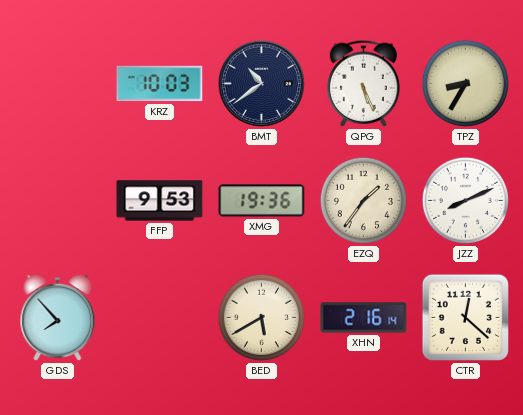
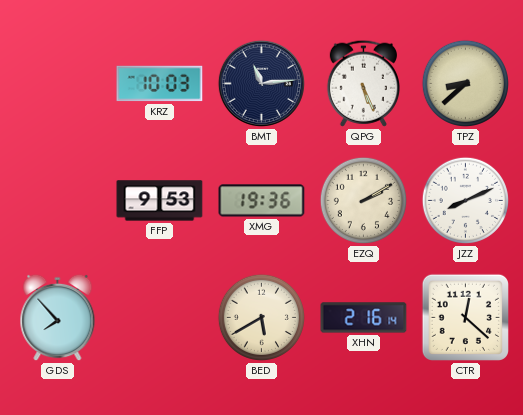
BMT: 10:39 -> 11:14 (261, 83)
TPZ: 8:35 -> 8:38 (465, 83)
EZQ: 1:36 -> 2:10 (363, 200)
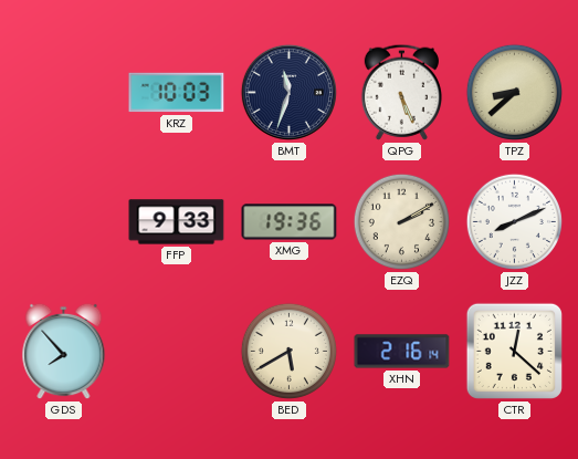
BMT: 11:14 -> 11:33 (288, 92)
FFP: 9:53 -> 9:33 (177, 222)
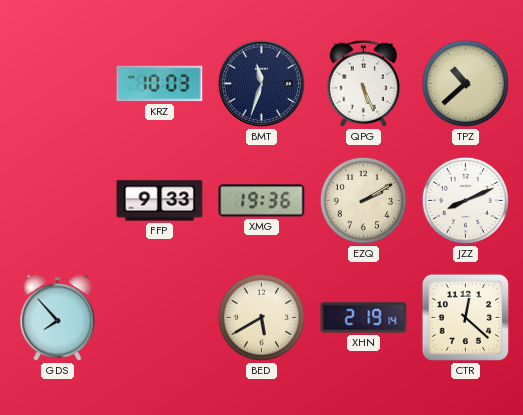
TPZ: 8:38 -> 10:38 (465, 83)
XHN: 2:16 -> 2:19 (364, 318)
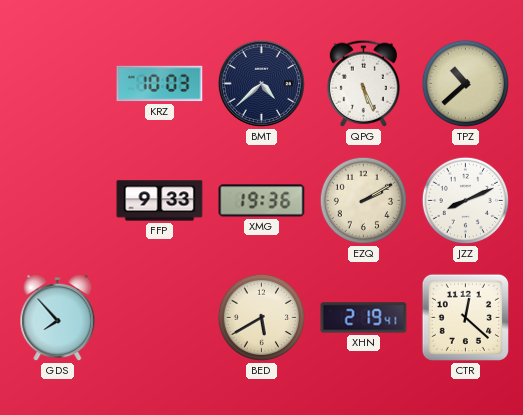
BMT: 11:33 -> 4:38 (261, 83)
XHN: 2:19:14 -> 2:19:41 (364, 318)
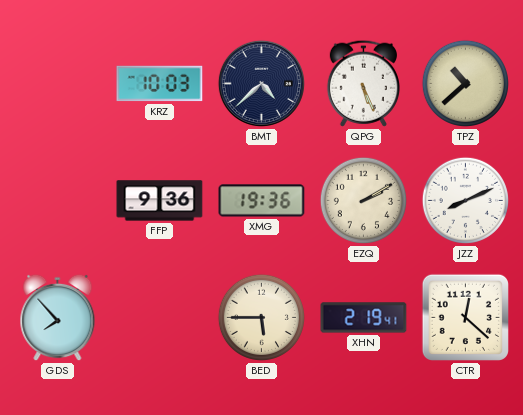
FFP: 9:33 -> 9:36 (160, 201)
BED: 5:40 -> 5:45 (261, 317)
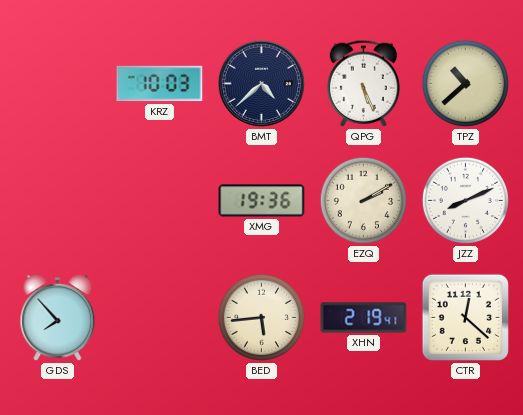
FFP: 9:36 -> none (160, 201)
BED: 5:45 -> 5:44 (261, 317)
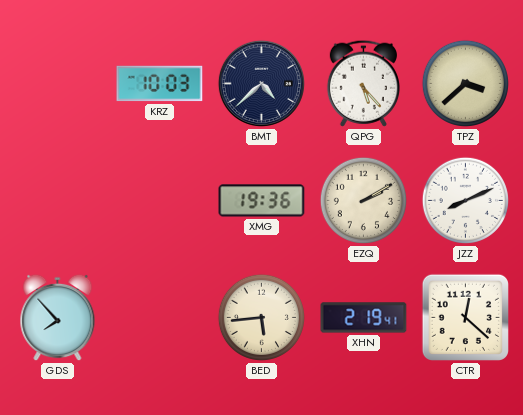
QPG: 5:26 -> 5:23 (363, 83)
TPZ: 10:38 -> 3:38 (465, 83)
